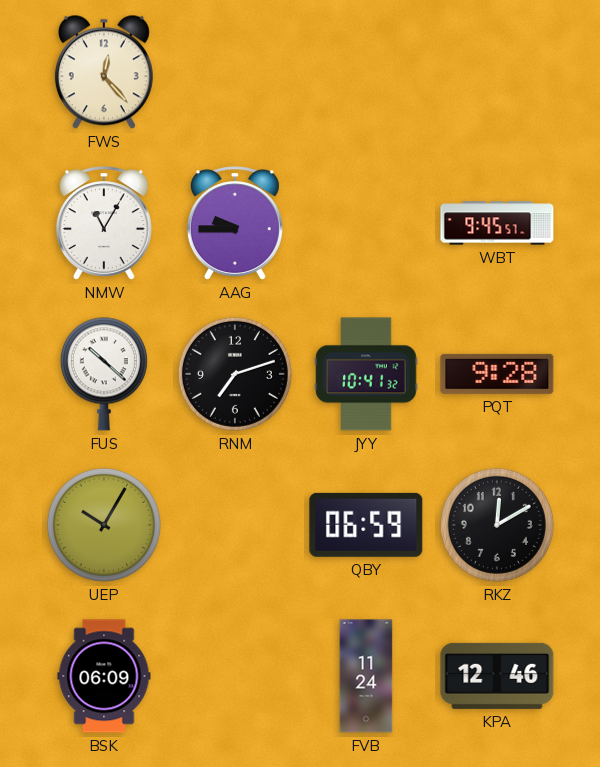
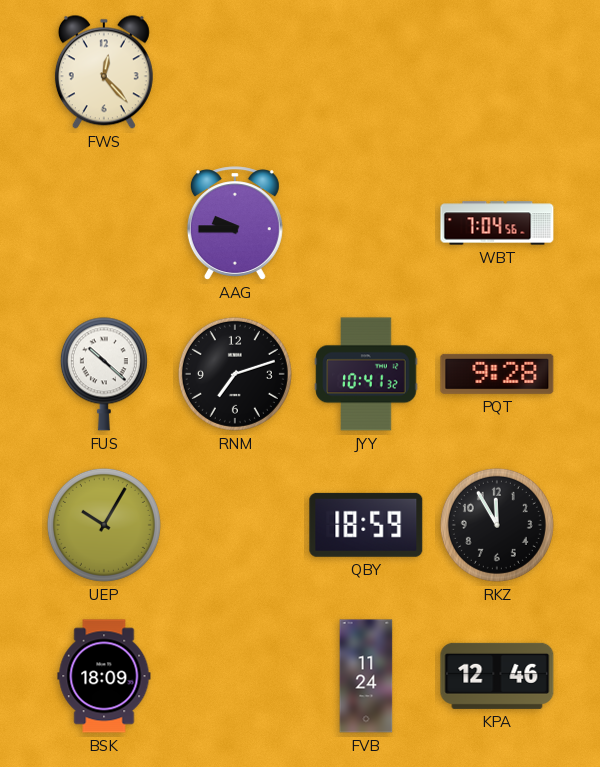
NMW: 11:05 -> none (104, 223)
WBT: 9:45 -> 7:04 (497, 223)
QBY: 06:59 -> 18:59 (366, 525)
RKZ: 12:10 -> 11:55 (497, 525)
BSK: 06:09 -> 18:09 (104, 676)
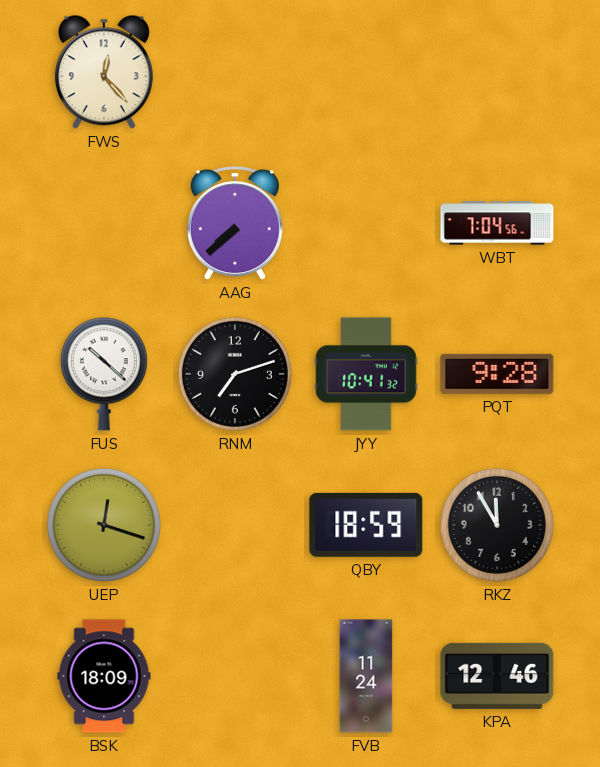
AAG: 9:45 -> 7:38 (235, 223)
UEP: 10:05 -> 12:18 (104, 525)
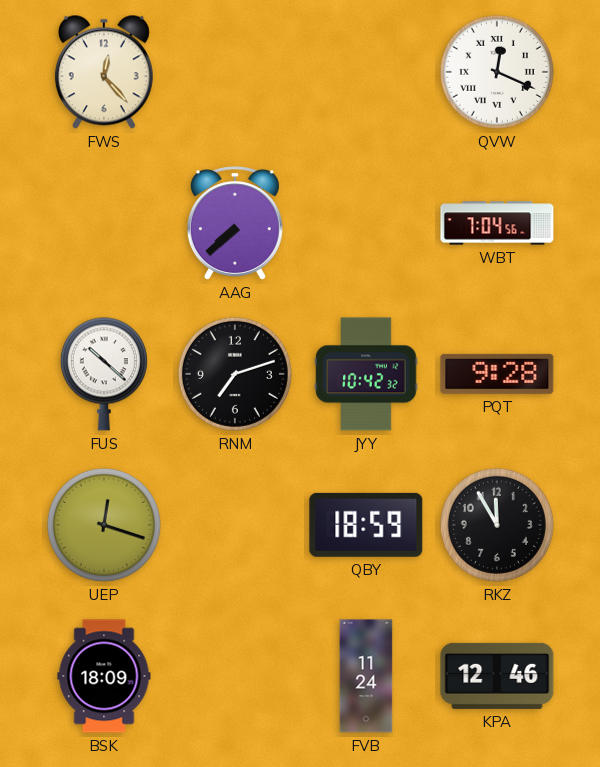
QVW: none -> 12:19 (497, 72)
JYY: 10:41 -> 10:42 (366, 374)
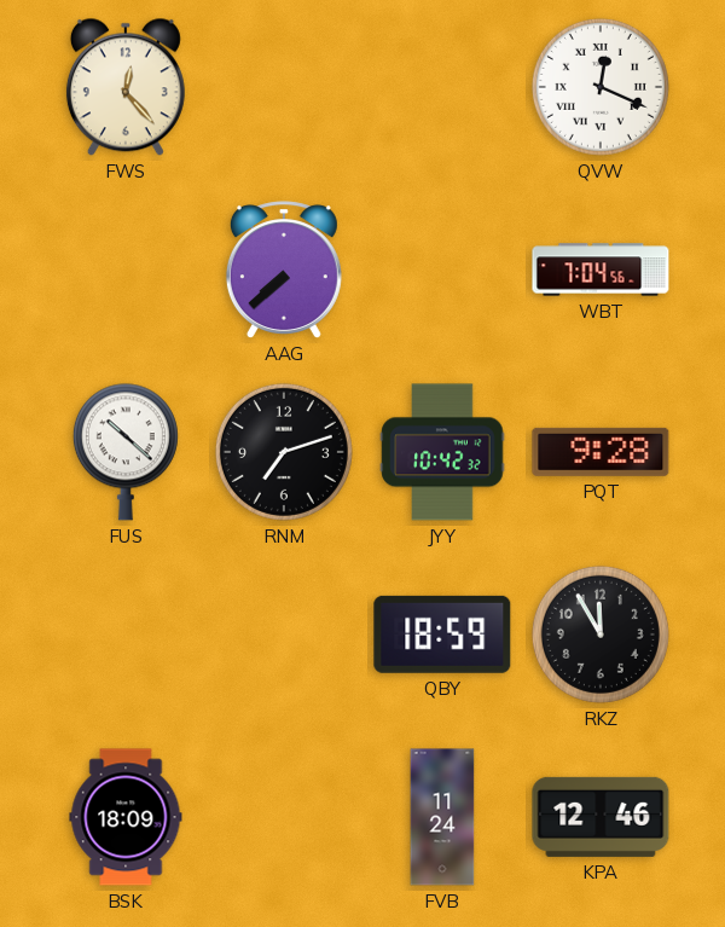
UEP: 12:18 -> none (104, 525)
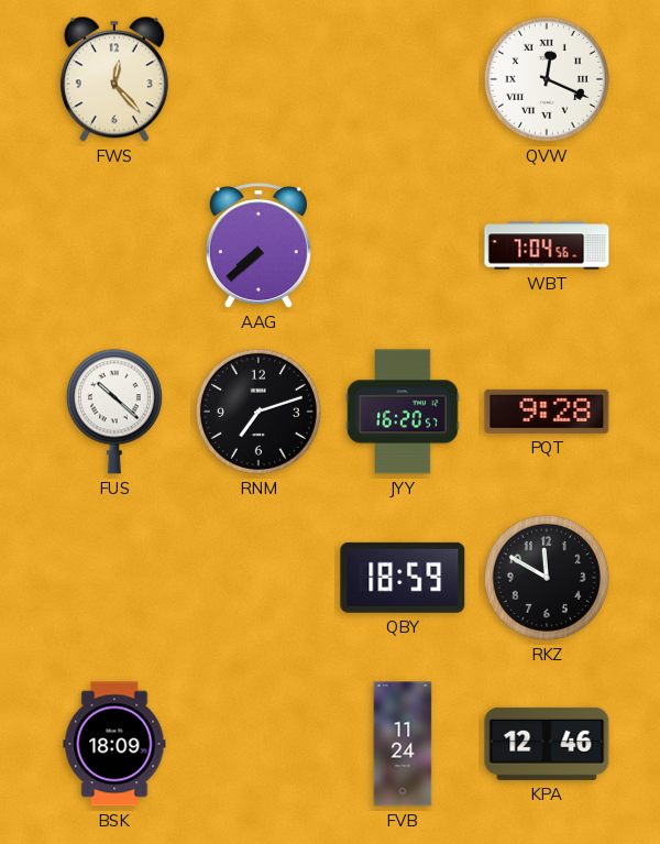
JYY: 10:42 -> 16:20 (403, 412)
RKZ: 11:55 -> 11:50 (547, 578)
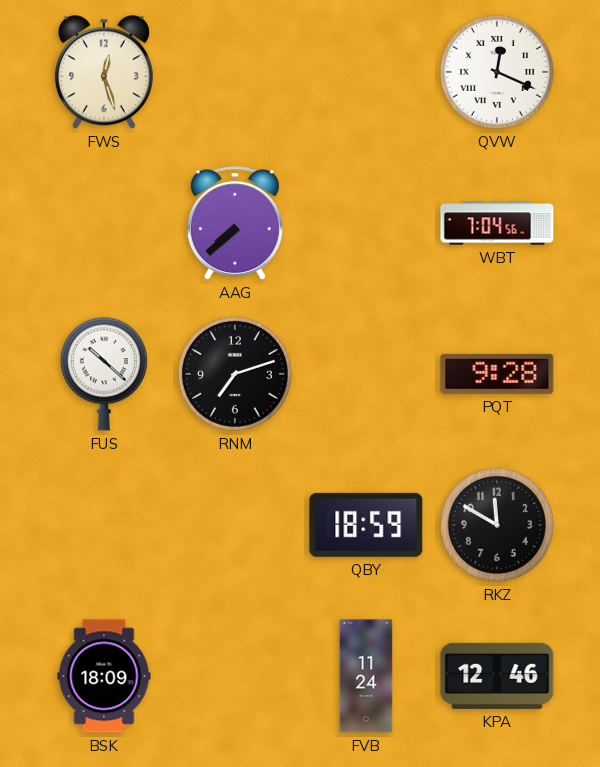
FWS: 12:23 -> 12:27 (104, 72)
JYY: 16:20 -> none (403, 412)
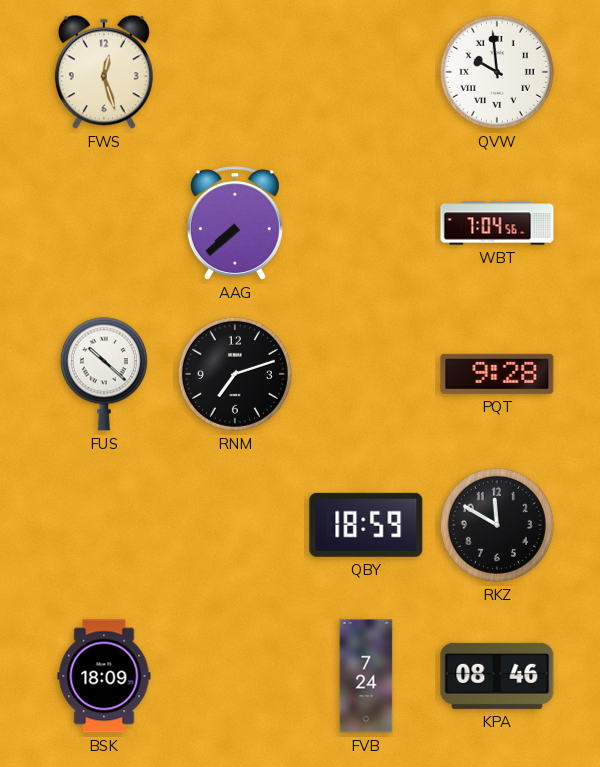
QVW: 12:19 -> 9:59 (497, 72)
FVB: 11:24 -> 7:24 (366, 676)
KPA: 12:46 -> 08:46 (497, 676)
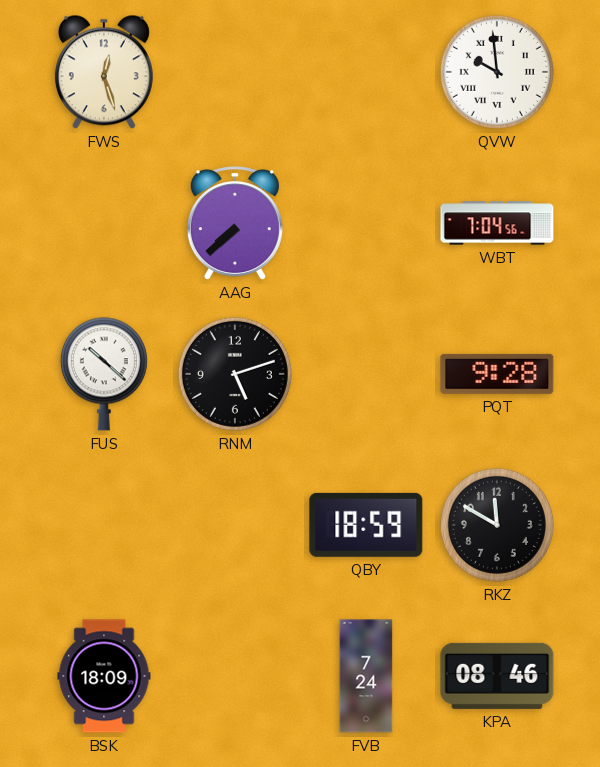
RNM: 7:12 -> 5:12 (235, 374)
